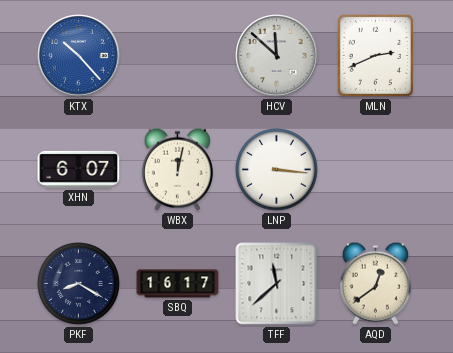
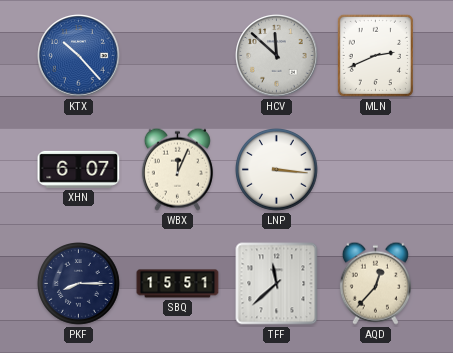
WBX: 12:02 -> 12:04 (177, 169)
PKF: 8:20 -> 8:15 (79, 284)
SBQ: 16:17 -> 15:51 (178, 284)
AQD: 12:39 -> 12:37 (375, 283)
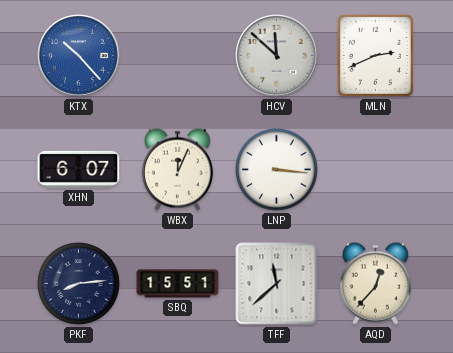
PKF: 8:15 -> 8:14 (79, 284)
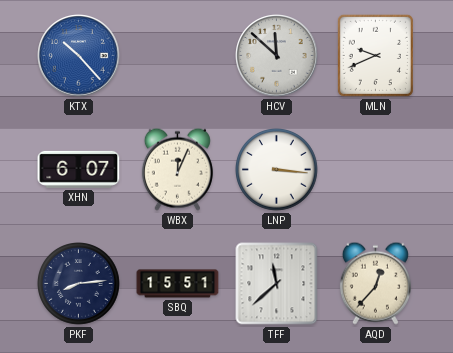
MLN: 2:41 -> 9:41 (375, 55)
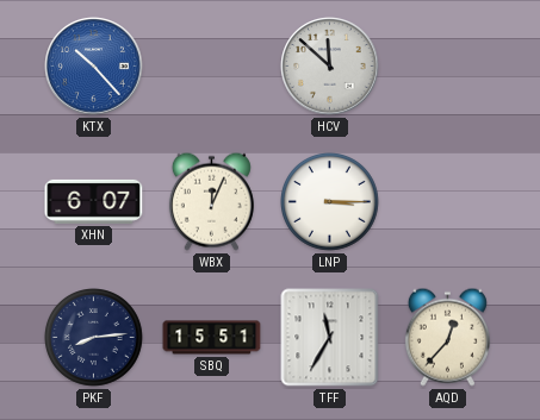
MLN: 9:41 -> none (375, 55)
LNP: 3:16 -> 3:15 (330, 202)
TFF: 11:38 -> 11:35 (330, 338)
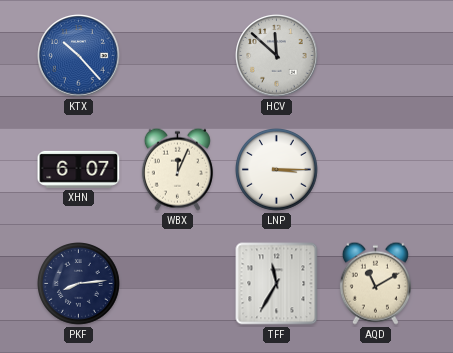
SBQ: 15:51 -> none (212, 338)
AQD: 12:37 -> 11:10 (375, 283)
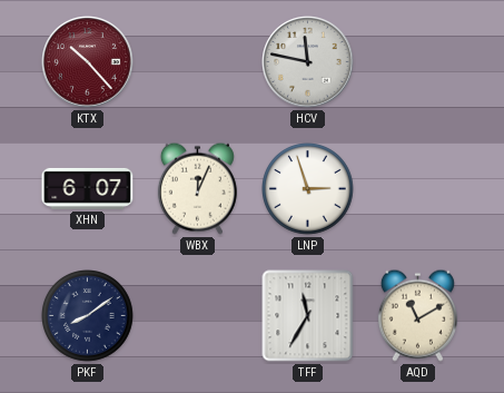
KTX dial: blue -> burgundy (88, 62)
HCV: 11:52 -> 11:47 (308, 62)
LNP: 3:15 -> 2:57 (308, 189)
PKF: 8:14 -> 8:09 (88, 316)
